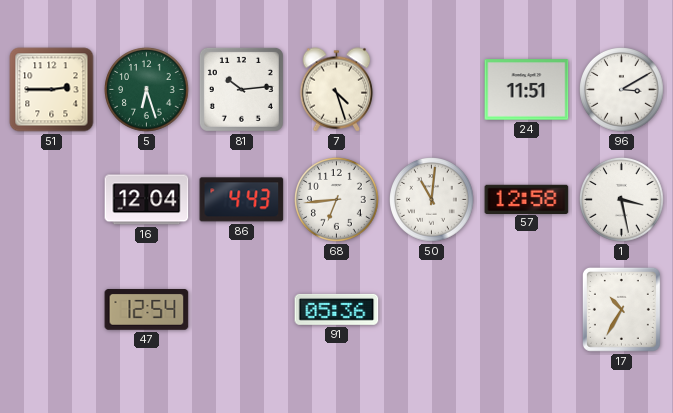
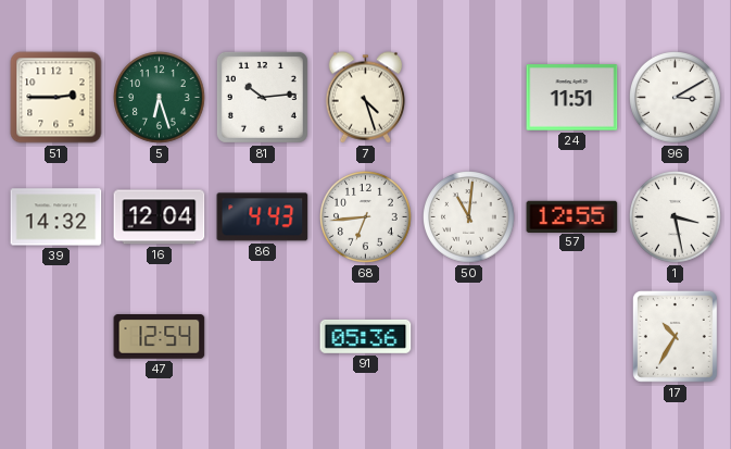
39: none -> 14:32 (56, 217)
57: 12:58 -> 12:55 (572, 216)
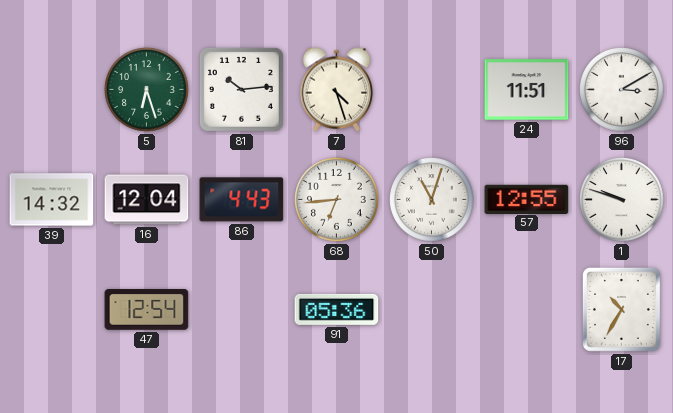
51: 2:45 -> none (56, 98)
50: 11:01 -> 11:03 (432, 200)
1: 3:28 -> 9:48 (622, 200)
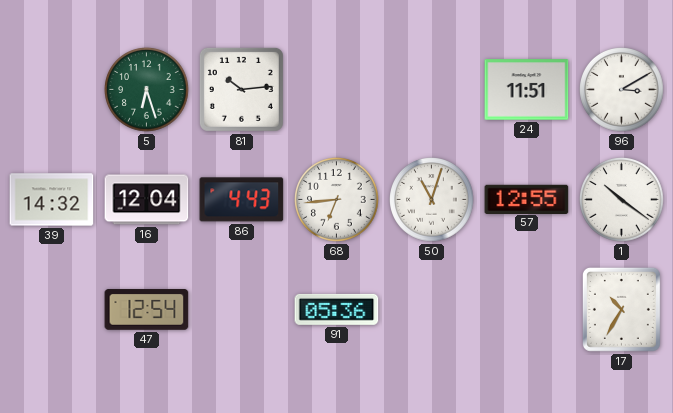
7: 4:27 -> none (337, 90)
1: 9:48 -> 10:21 (622, 200)
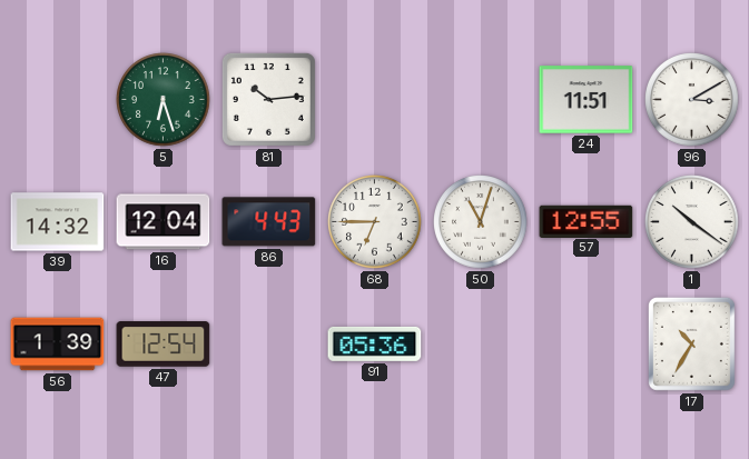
68: 6:44 -> 6:45 (375, 222)
56: none -> 1:39 (58, 345)
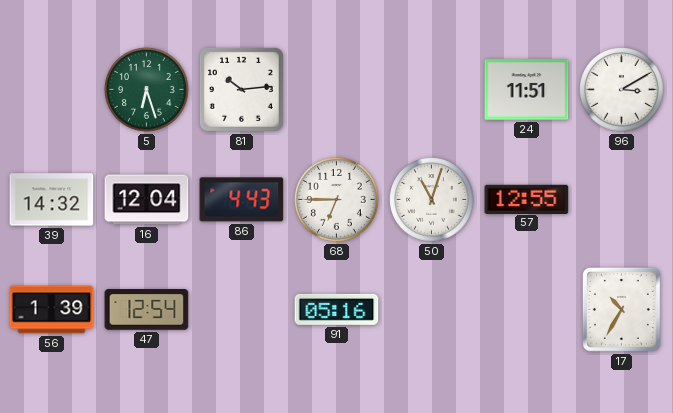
1: 10:21 -> none (692, 222)
91: 05:36 -> 05:16 (337, 309)
